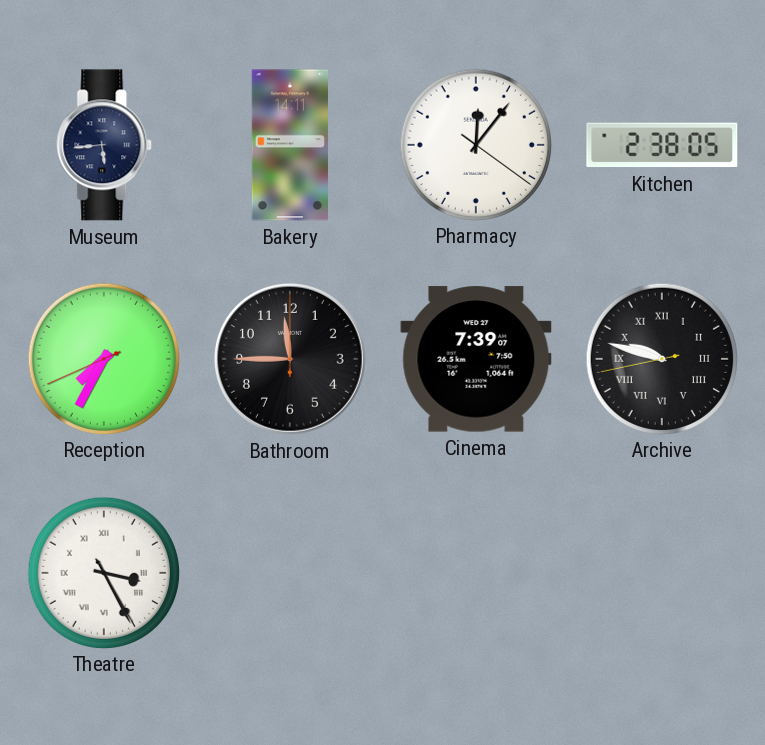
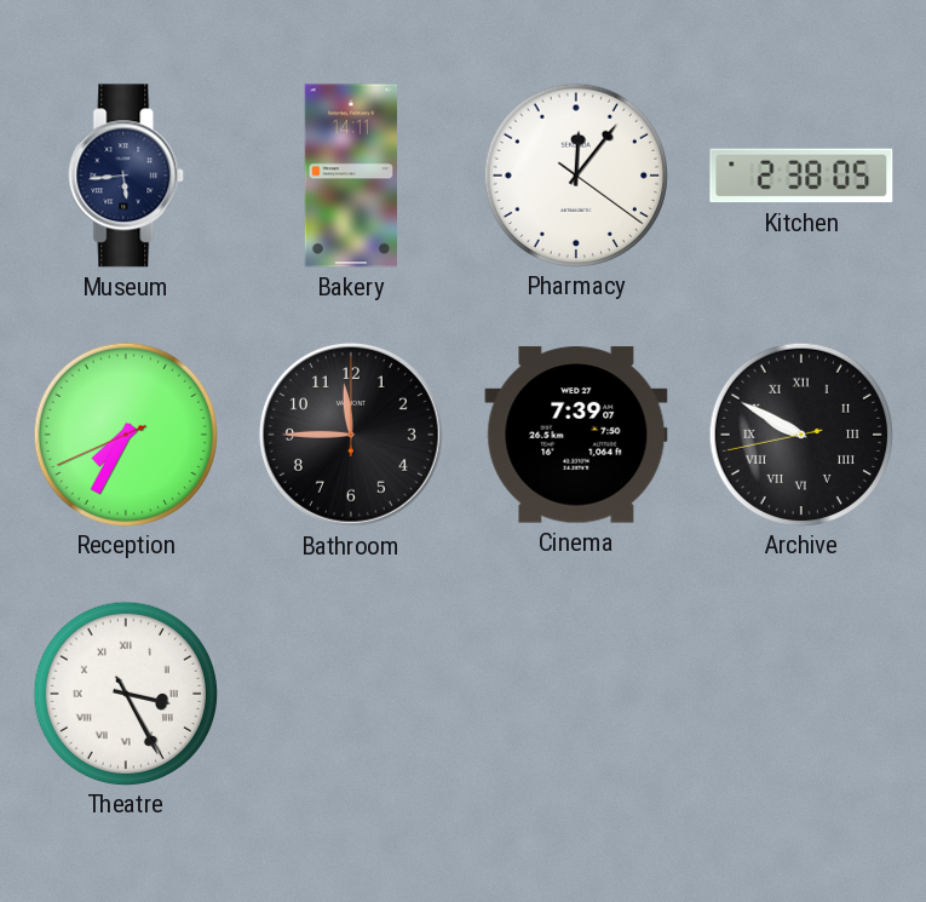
Archive: 9:47 -> 9:49 (800, 433)
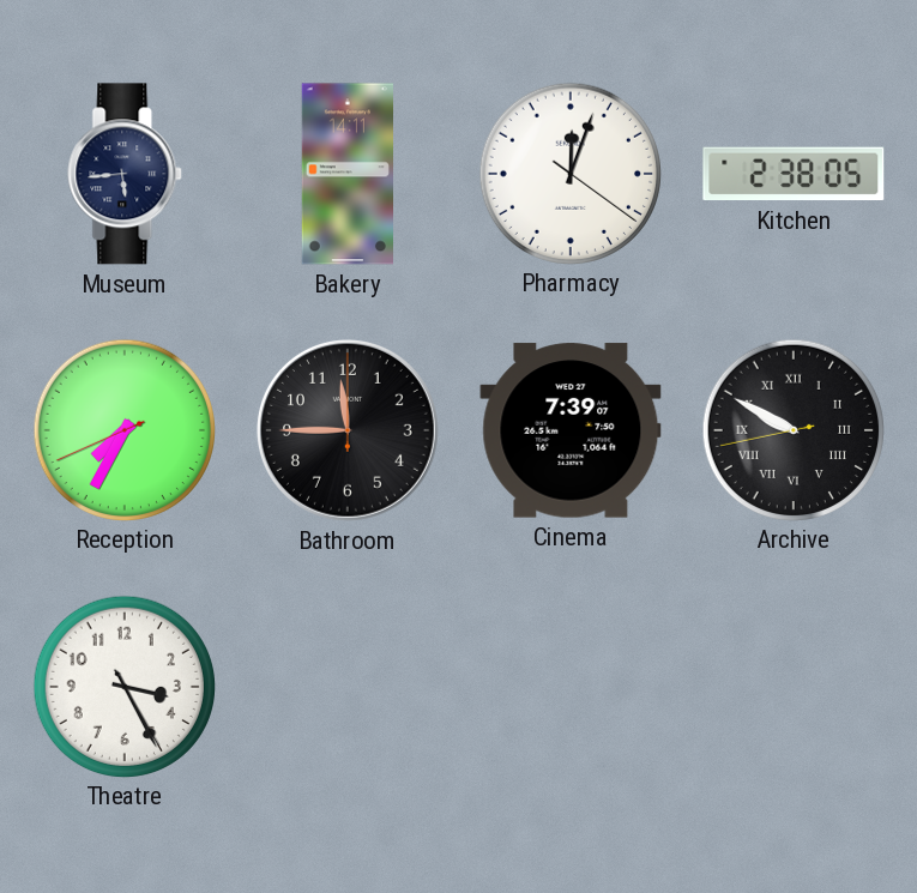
Pharmacy: 12:06 -> 12:03 (569, 173)
Theatre numerals: Roman -> Arabic (123, 686)
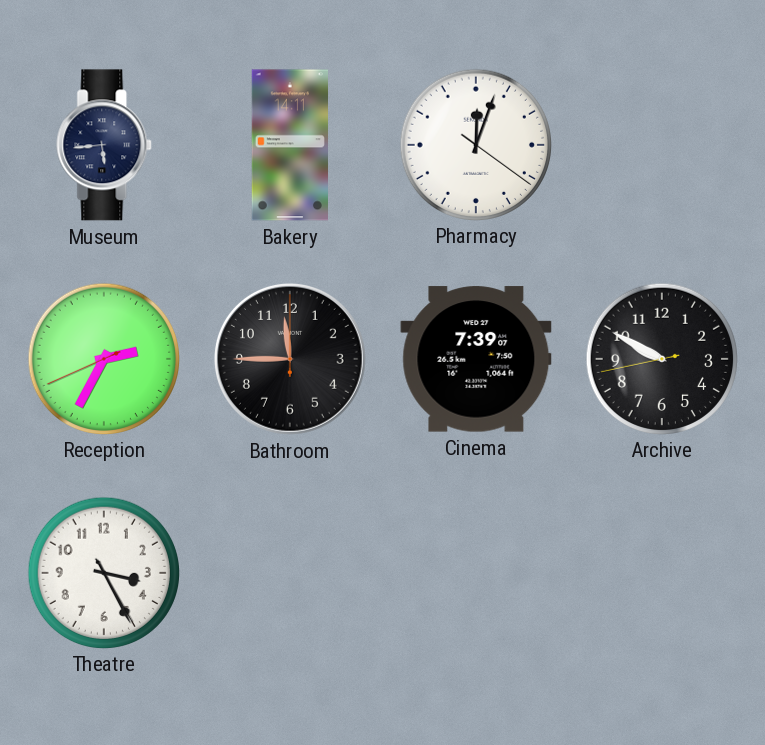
Kitchen: 2:38 -> none (794, 174)
Reception: 7:34 -> 2:34 (103, 358)
Archive numerals: Roman -> Arabic (661, 358)
